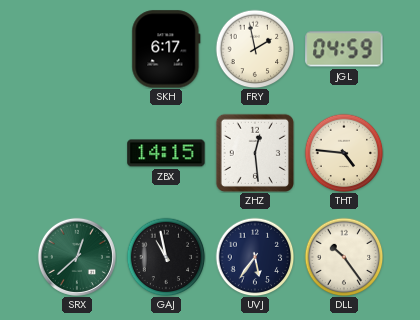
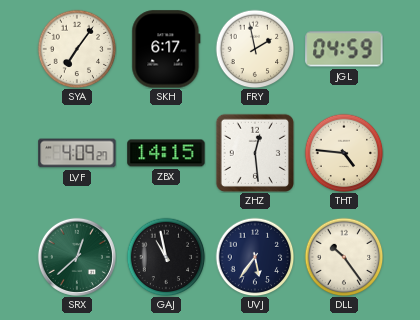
SYA: none -> 7:06 (77, 49)
LVF: none -> 4:09 (77, 153)
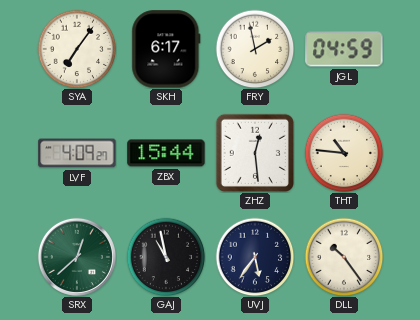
ZBX: 14:15 -> 15:44 (166, 153)
THT: 4:46 -> 10:46 (344, 153)
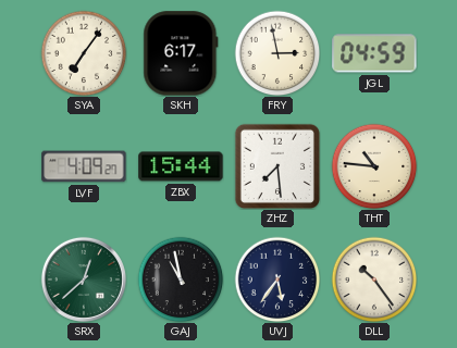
FRY: 1:58 -> 2:58 (277, 53)
ZHZ: 12:29 -> 7:29 (276, 165)
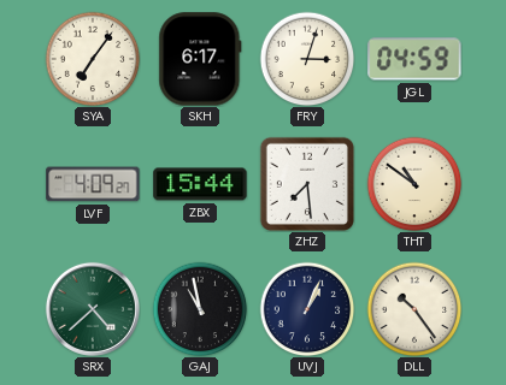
FRY: 2:58 -> 3:03 (307, 59)
THT: 10:46 -> 10:51 (414, 184)
SRX: 12:38 -> 4:38 (93, 309)
UVJ: 5:36 -> 1:04 (307, 309)
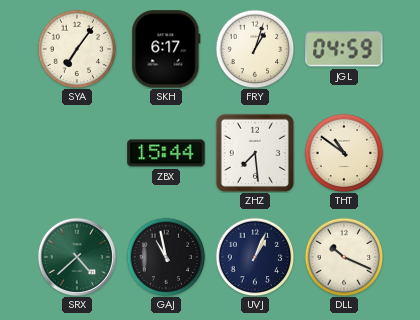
FRY: 3:03 -> 1:03 (255, 49)
LVF: 4:09 -> none (93, 184)
DLL: 10:24 -> 10:19 (344, 257)
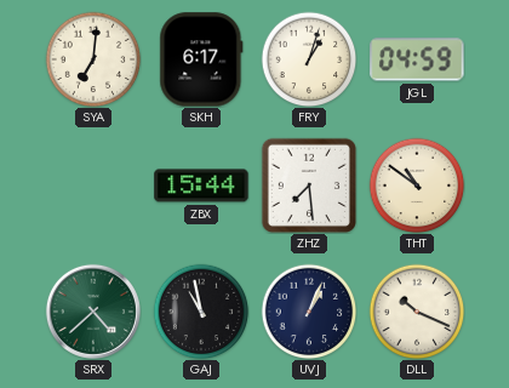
SYA: 7:06 -> 7:01 (93, 59)
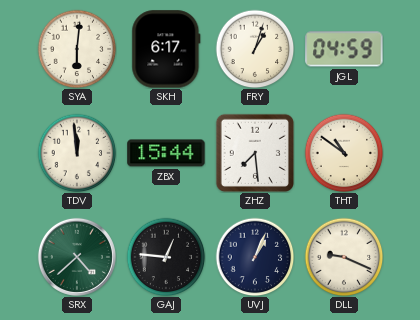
SYA: 7:01 -> 6:01 (77, 49)
TDV: none -> 11:59 (77, 153)
GAJ: 10:58 -> 12:46 (166, 257)
DLL: 10:19 -> 9:19 (344, 257)
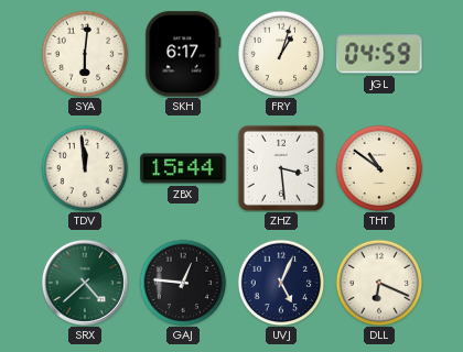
ZHZ: 7:29 -> 3:29 (280, 167)
UVJ: 1:04 -> 5:04 (281, 283)
DLL: 9:19 -> 6:19 (379, 283)
